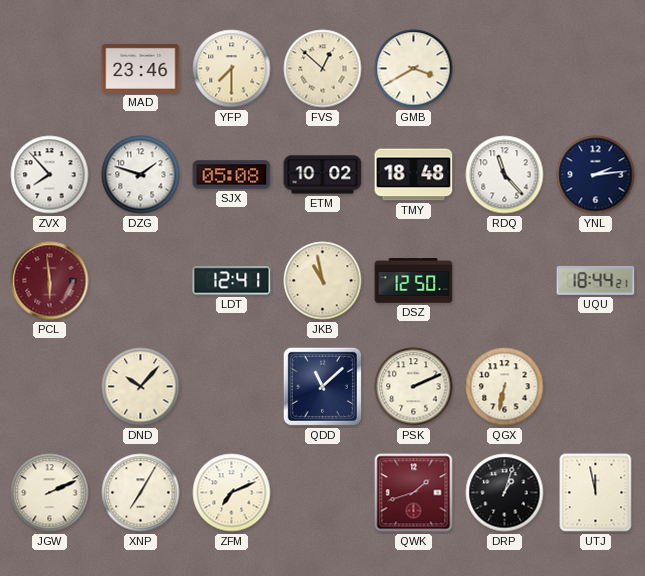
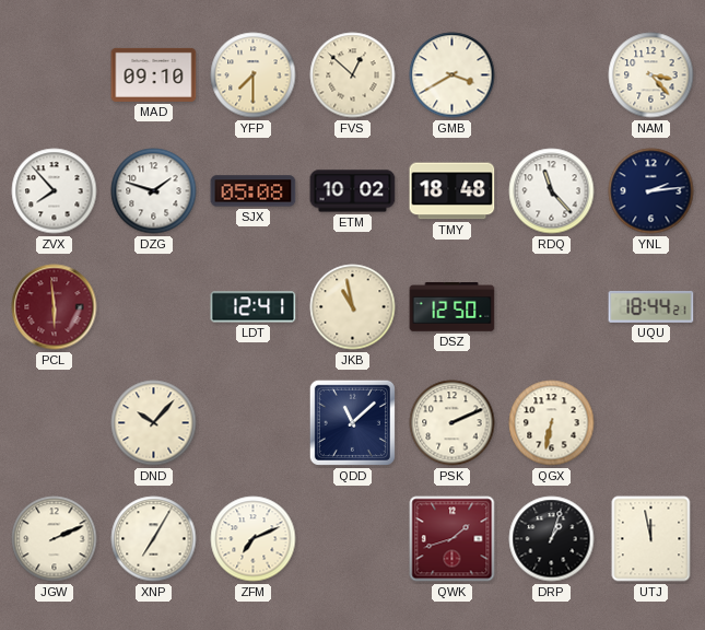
MAD: 23:46 -> 09:10 (154, 74)
NAM: none -> 3:23 (651, 75)
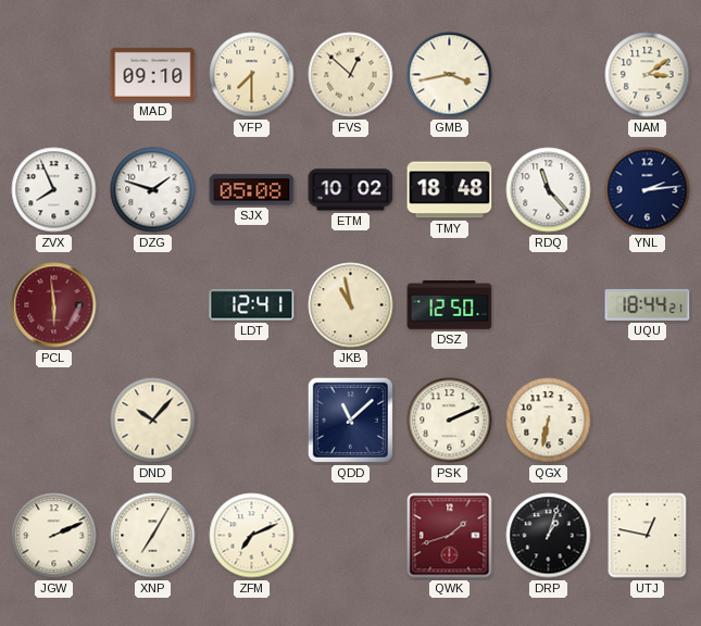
GMB: 3:40 -> 3:43 (450, 75)
NAM: 3:23 -> 3:09 (648, 75)
ZVX: 7:53 -> 7:56 (54, 190)
UTJ: 11:58 -> 12:47 (648, 536)
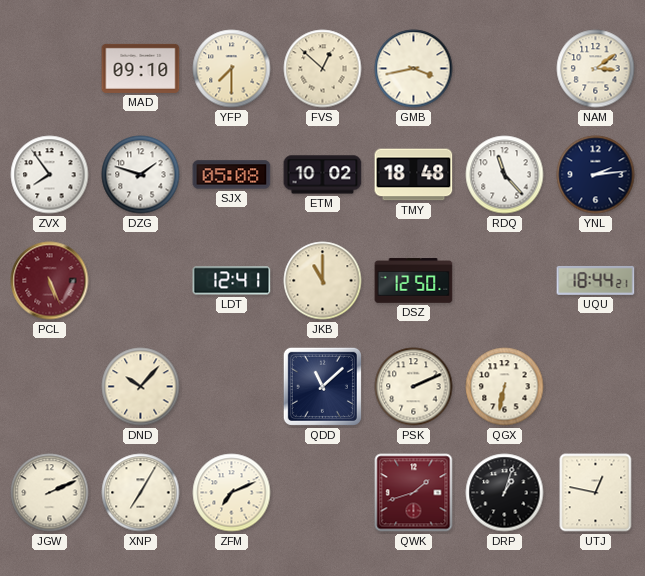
ZVX: 7:56 -> 7:54 (50, 175)
PCL: 5:59 -> 5:26 (50, 281)
JKB: 10:58 -> 11:00 (323, 281)
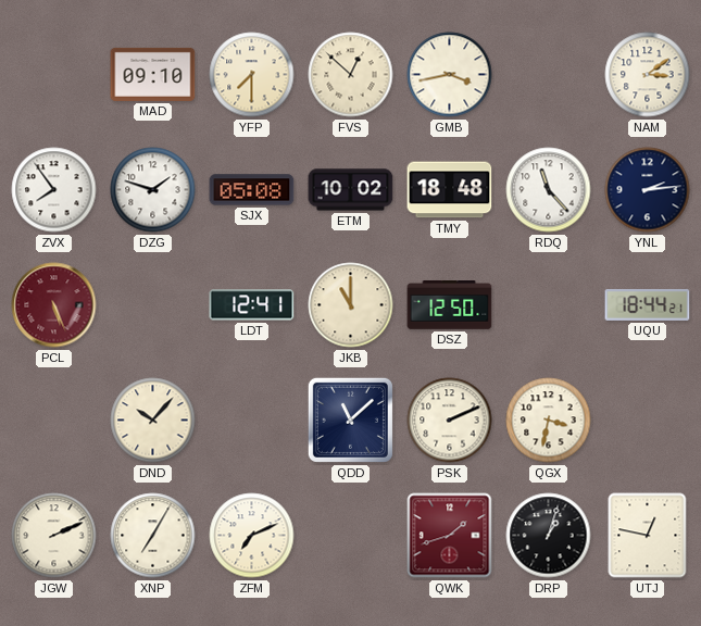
QGX: 6:32 -> 3:32 (549, 421)
